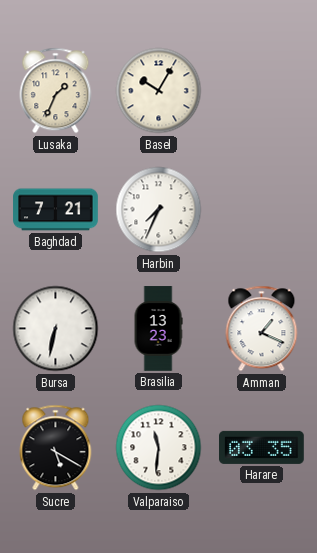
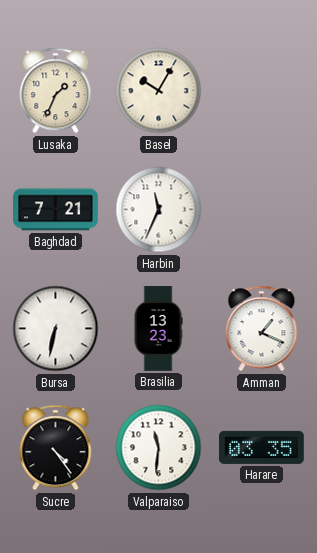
Harbin: 7:34 -> 11:34 (159, 210)
Sucre: 5:20 -> 4:24 (56, 448)
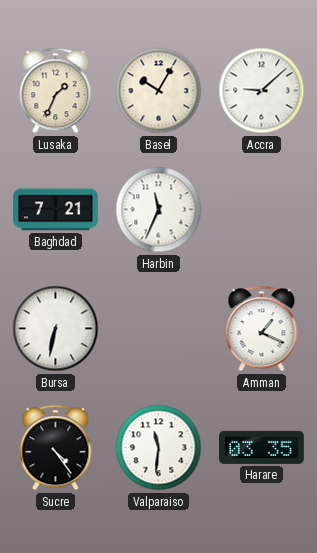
Accra: none -> 9:08 (262, 91)
Brasilia: 13:23 -> none (158, 329)
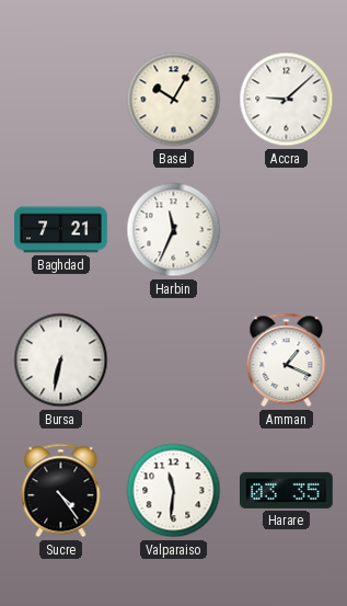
Lusaka: 1:34 -> none (56, 91)
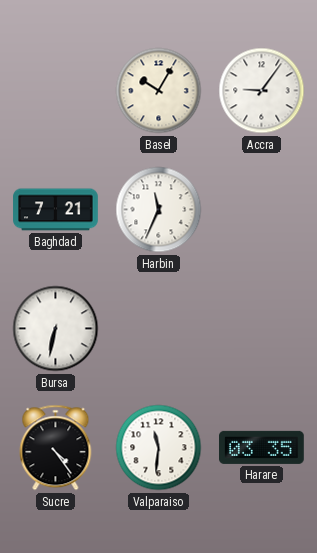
Accra: 9:08 -> 9:06 (262, 91)
Amman: 1:19 -> none (287, 361)
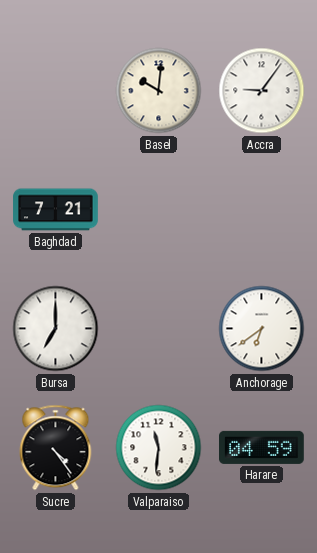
Basel: 10:05 -> 10:01 (159, 91)
Harbin: 11:34 -> none (159, 210)
Bursa: 6:32 -> 7:00 (56, 329)
Anchorage: none -> 6:39 (262, 329)
Harare: 03:35 -> 04:59 (262, 447)
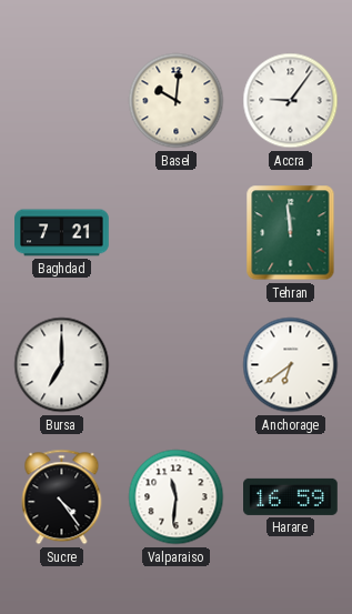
Tehran: none -> 11:59 (291, 233)
Harare: 04:59 -> 16:59 (291, 496)
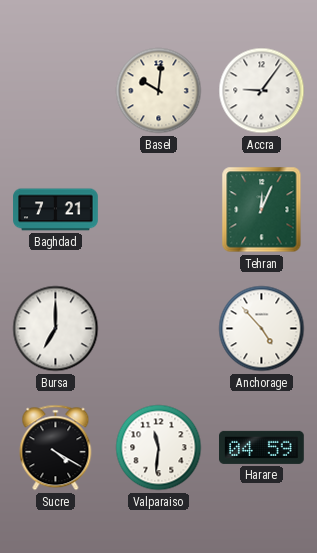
Tehran: 11:59 -> 12:04 (262, 210)
Anchorage: 6:39 -> 4:53 (262, 329)
Sucre: 4:24 -> 4:20 (56, 448)
Harare: 16:59 -> 04:59 (262, 447)
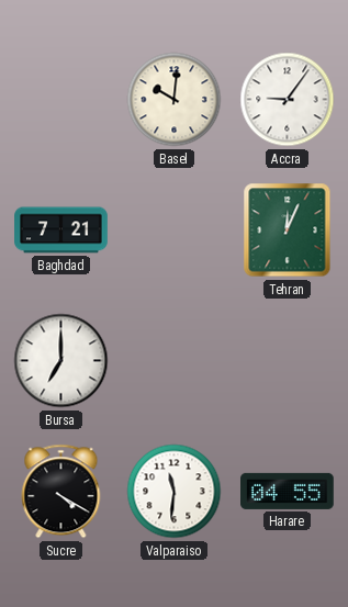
Anchorage: 4:53 -> none (262, 329)
Harare: 04:59 -> 04:55 (288, 491)
